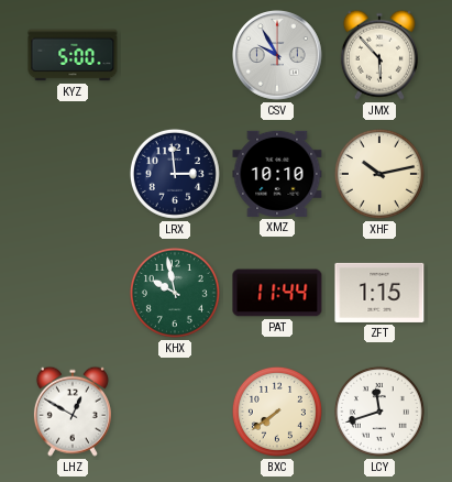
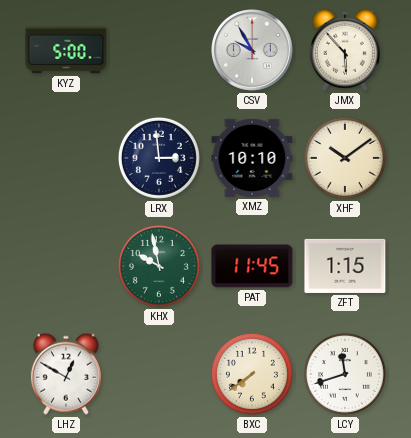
XHF: 10:13 -> 10:09 (345, 158)
PAT: 11:44 -> 11:45 (252, 266)
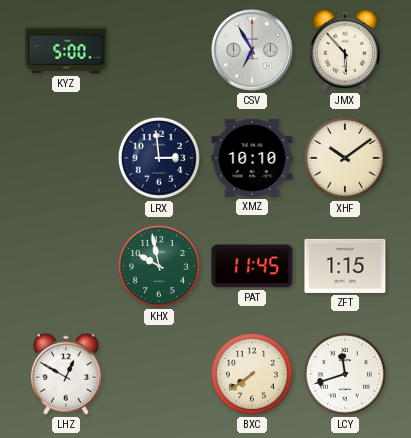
CSV: 9:55 -> 6:55 (253, 51)
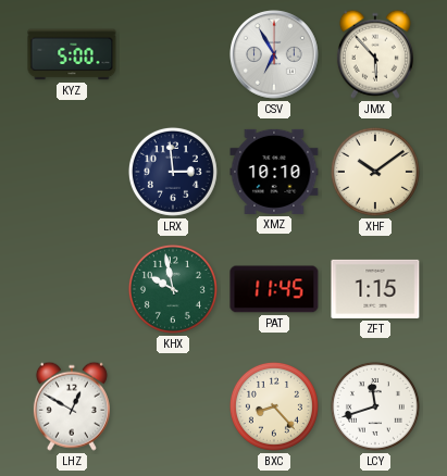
BXC: 7:39 -> 8:23 (274, 406)
